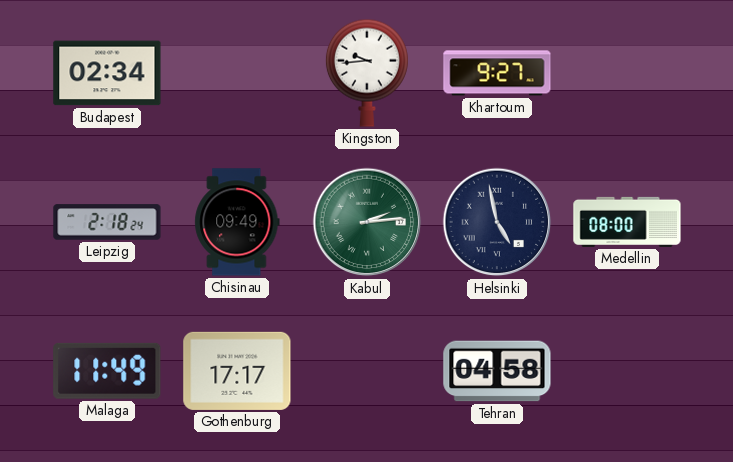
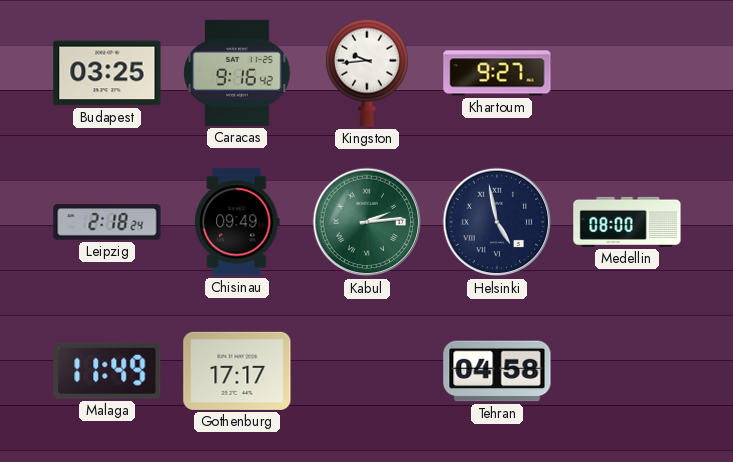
Budapest: 02:34 -> 03:25 (107, 73)
Caracas: none -> 9:16 (237, 73)
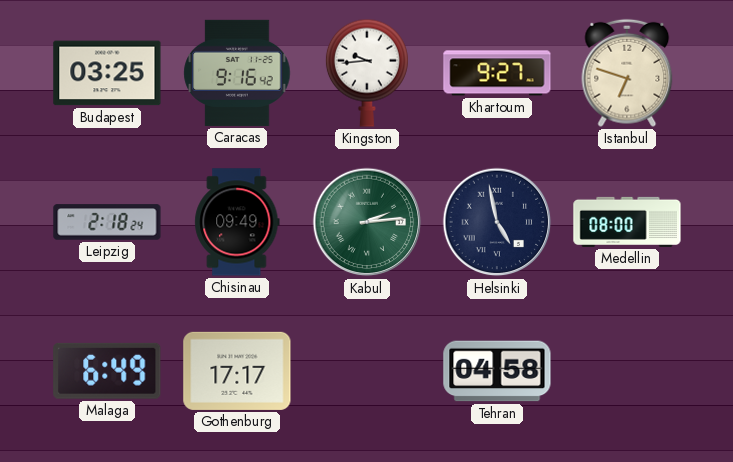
Istanbul: none -> 6:48 (627, 73)
Malaga: 11:49 -> 6:49 (107, 371)
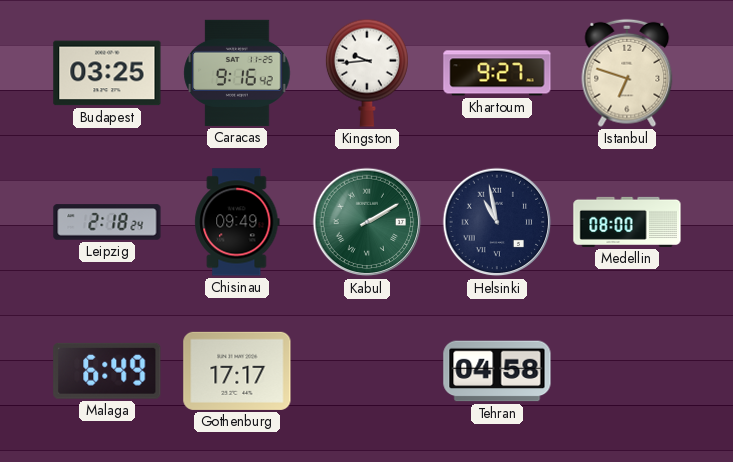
Kabul: 2:14 -> 2:10 (367, 222)
Helsinki: 4:58 -> 10:58 (497, 222)
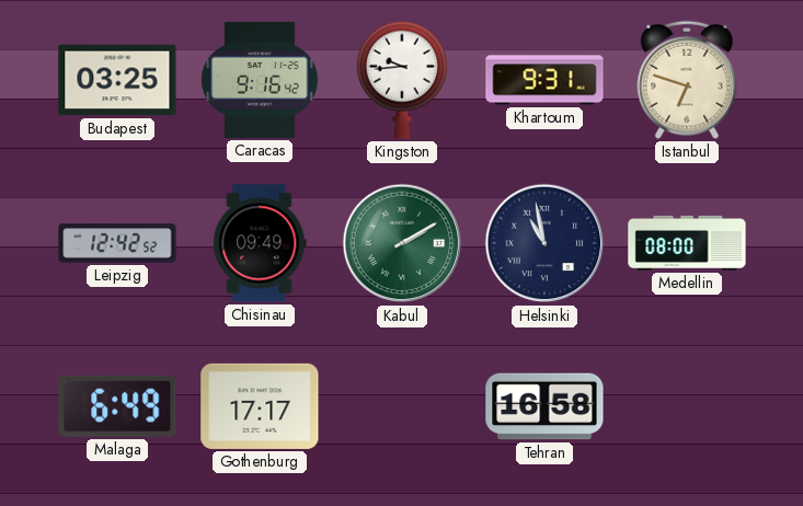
Khartoum: 9:27 -> 9:31 (544, 80)
Leipzig: 2:18 -> 12:42 (117, 243)
Tehran: 04:58 -> 16:58 (544, 406)
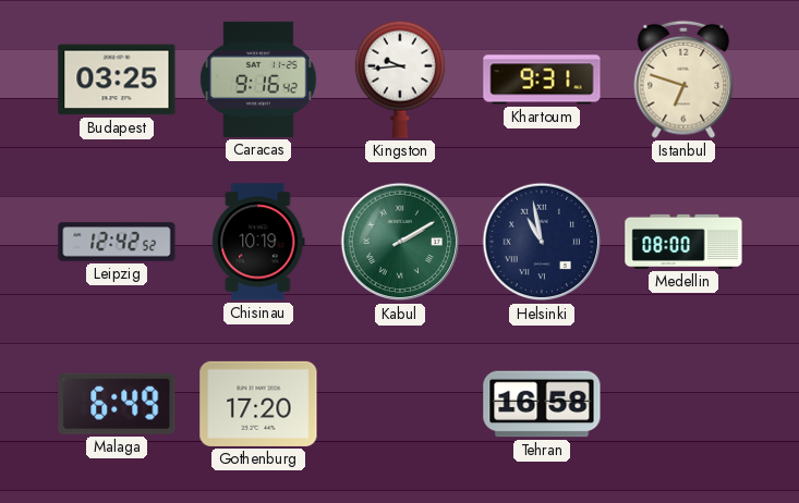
Chisinau: 09:49 -> 10:19 (258, 242)
Gothenburg: 17:17 -> 17:20 (258, 404)
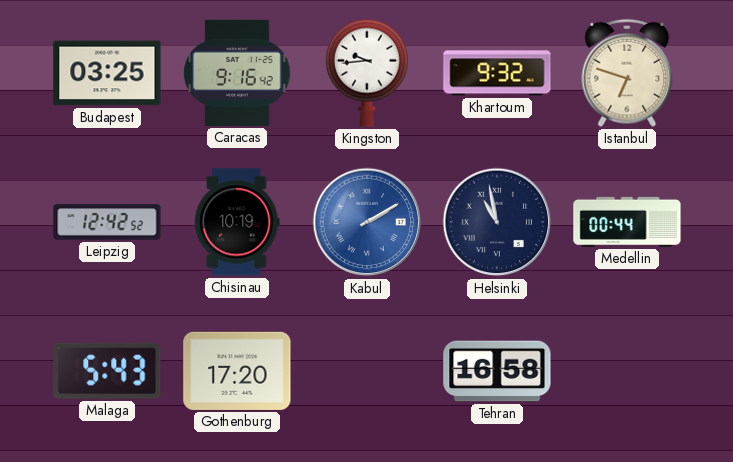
Khartoum: 9:31 -> 9:32 (497, 73)
Kabul dial: green -> blue (367, 222)
Medellin: 08:00 -> 00:44 (627, 222)
Malaga: 6:49 -> 5:43 (107, 371)
